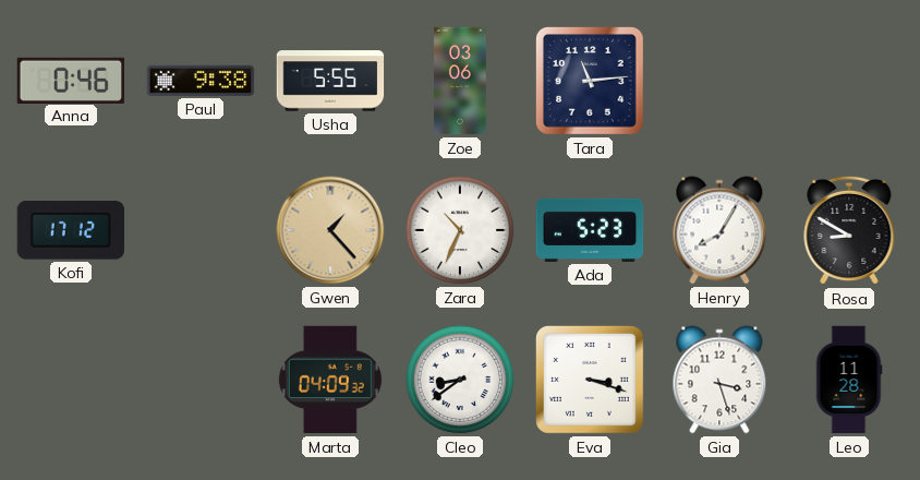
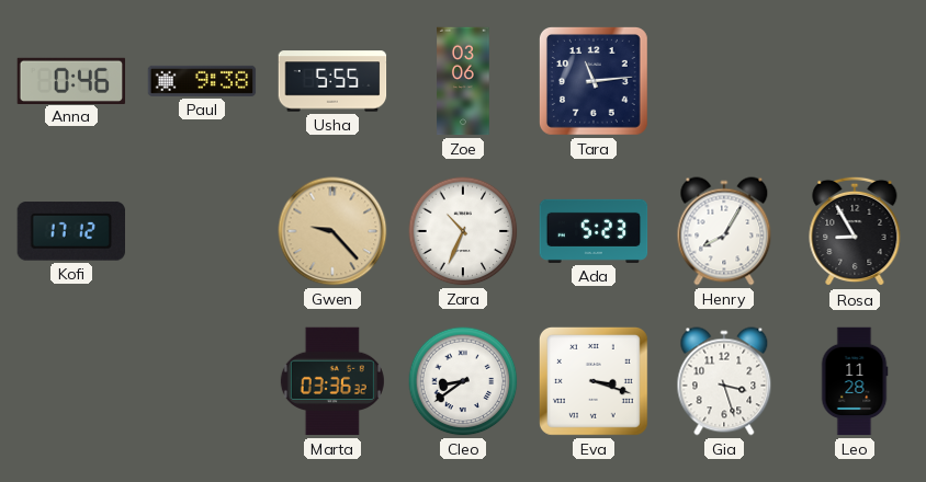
Gwen: 1:23 -> 9:23 (332, 231)
Rosa: 8:50 -> 8:55 (855, 231)
Marta: 04:09 -> 03:36 (332, 381)
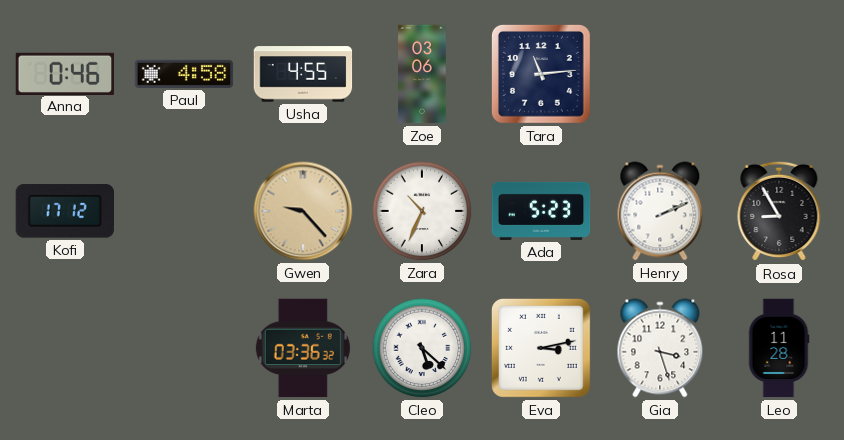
Paul: 9:38 -> 4:58 (184, 74)
Usha: 5:55 -> 4:55 (303, 74)
Henry: 8:05 -> 2:11 (660, 211)
Cleo: 8:39 -> 5:22 (422, 348)
Eva: 3:18 -> 3:13 (541, 348)
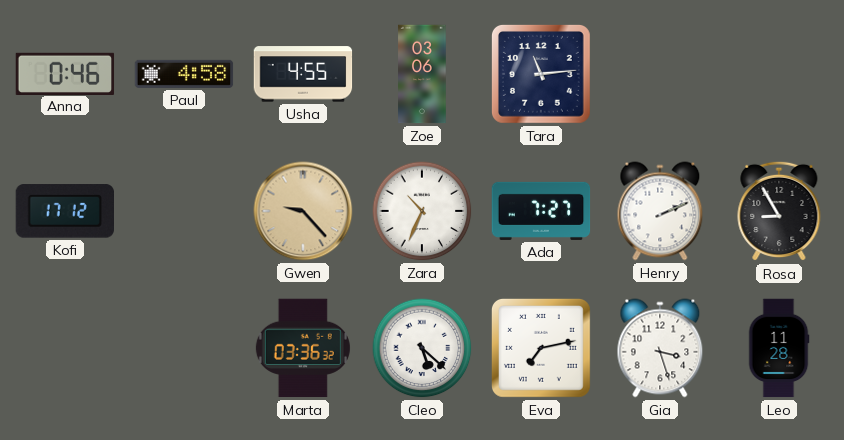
Ada: 5:23 -> 7:27 (541, 211)
Eva: 3:13 -> 7:13 (541, 348)
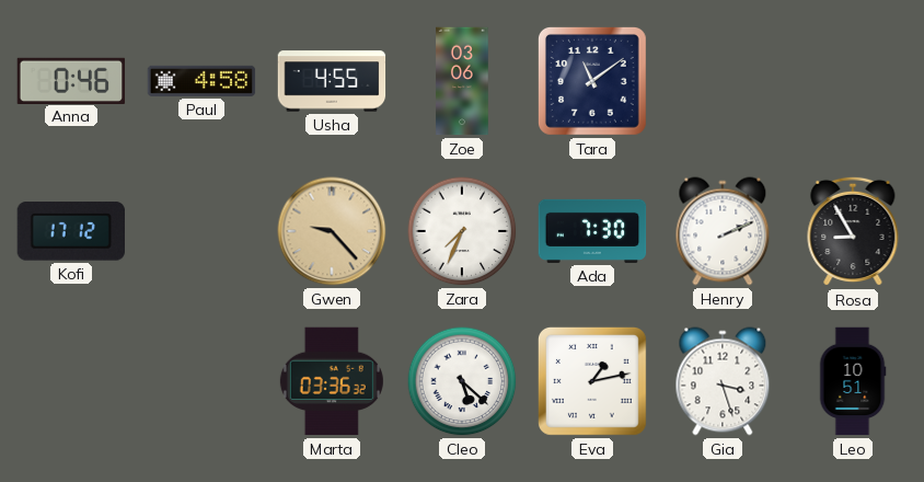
Tara: 11:14 -> 11:09 (592, 81)
Zara: 10:34 -> 7:34 (462, 231)
Ada: 7:27 -> 7:30 (592, 231)
Eva: 7:13 -> 1:13 (592, 381)
Leo: 11:28 -> 10:51 (853, 381)
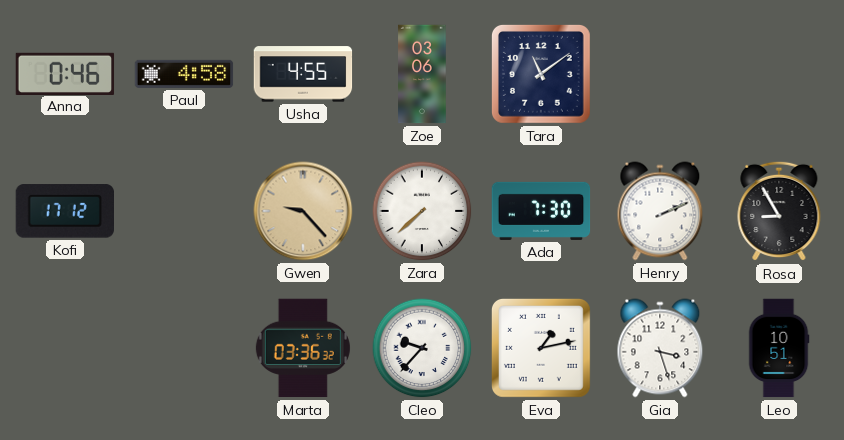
Zara: 7:34 -> 7:38 (422, 211)
Cleo: 5:22 -> 9:37 (422, 348)
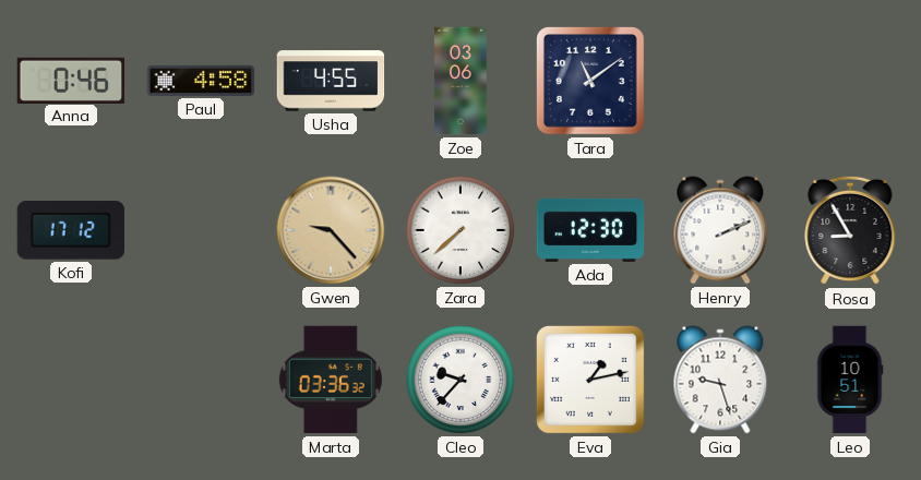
Ada: 7:30 -> 12:30 (590, 230)
Gia: 3:27 -> 9:27 (720, 380)
